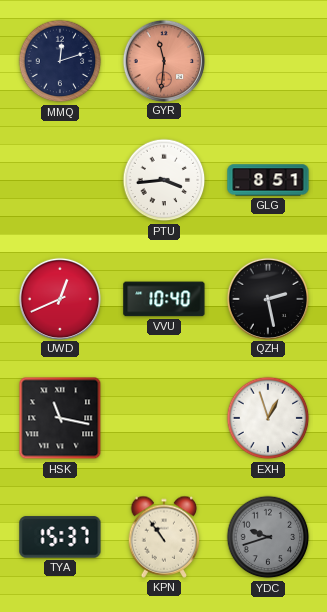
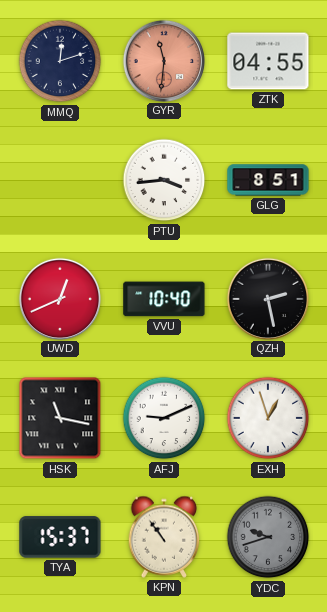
ZTK: none -> 04:55 (268, 61)
AFJ: none -> 9:11 (164, 418)
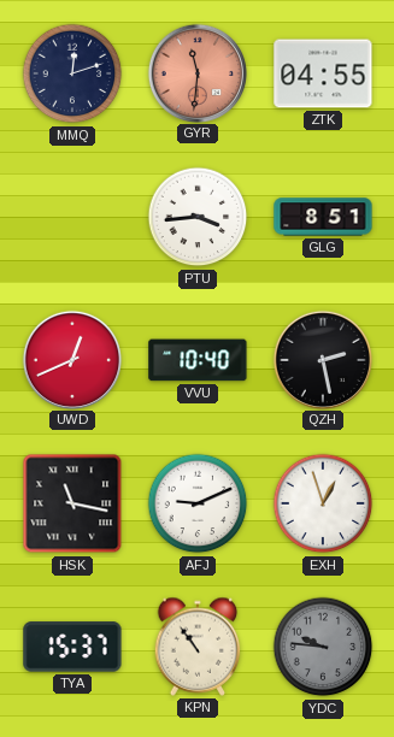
YDC: 9:42 -> 9:46 (323, 647)
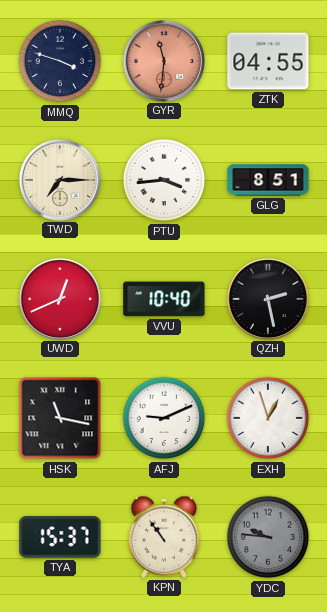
MMQ: 12:12 -> 3:48 (60, 61)
TWD: none -> 7:15 (59, 179)
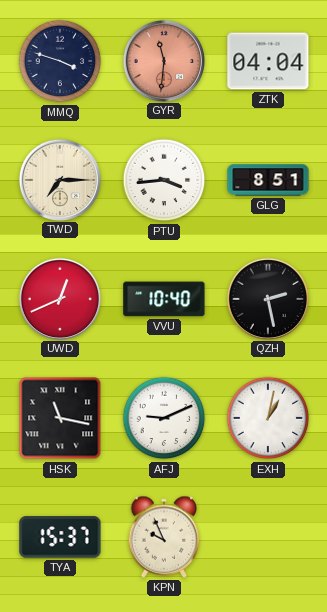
ZTK: 04:55 -> 04:04 (268, 61)
EXH: 12:57 -> 1:02 (268, 418)
KPN: 10:54 -> 9:56 (164, 537)
YDC: 9:46 -> none (268, 537)
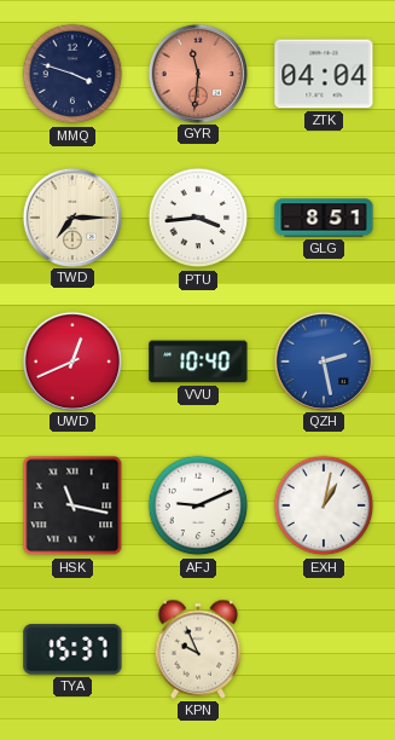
QZH dial: black -> blue (323, 360)
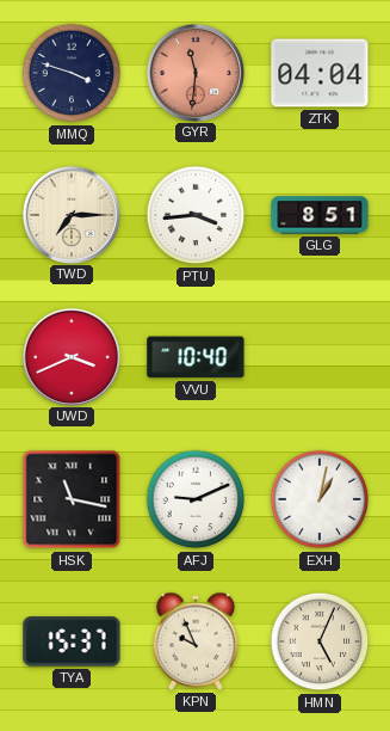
UWD: 12:41 -> 3:41 (70, 356)
QZH: 2:28 -> none (323, 360)
HMN: none -> 5:04 (320, 641)
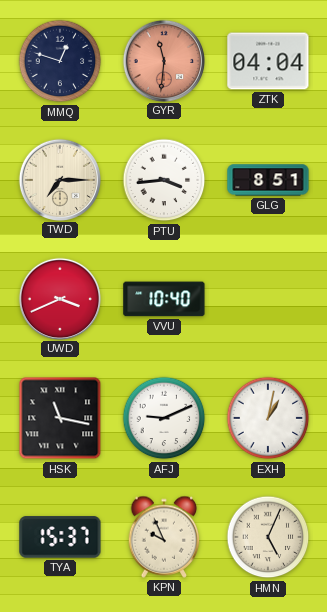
MMQ: 3:48 -> 12:48 (60, 61)
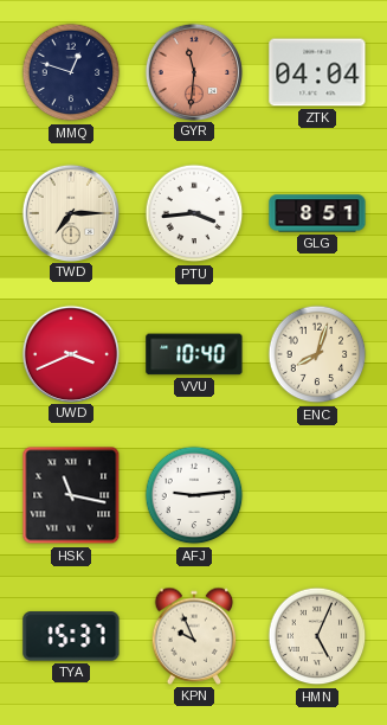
ENC: none -> 8:03 (317, 354)
AFJ: 9:11 -> 9:14 (194, 495)
EXH: 1:02 -> none (268, 418)
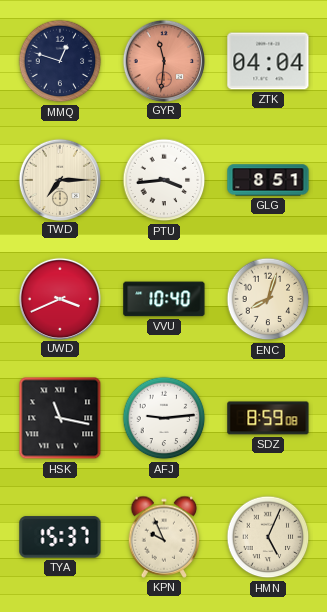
SDZ: none -> 8:59 (268, 418)
